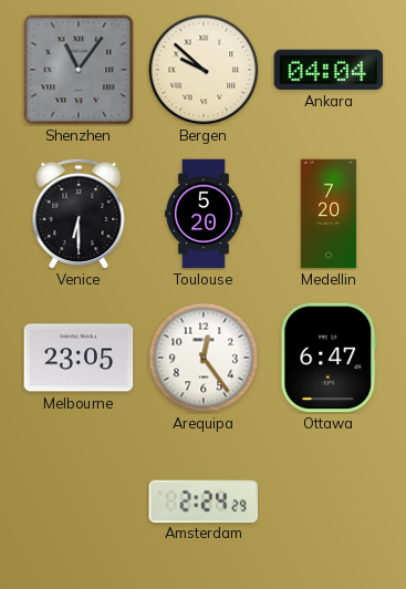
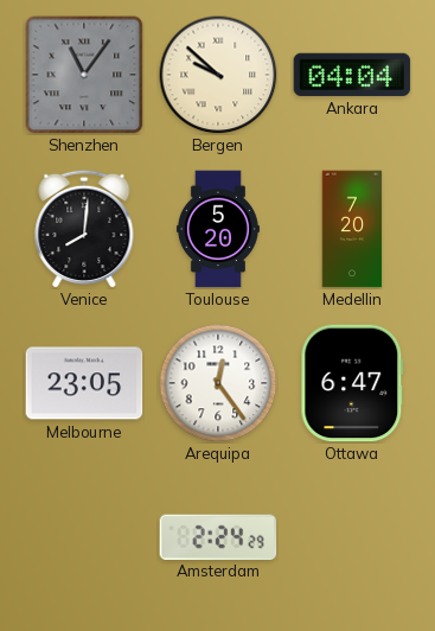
Venice: 6:30 -> 8:01 (84, 229)
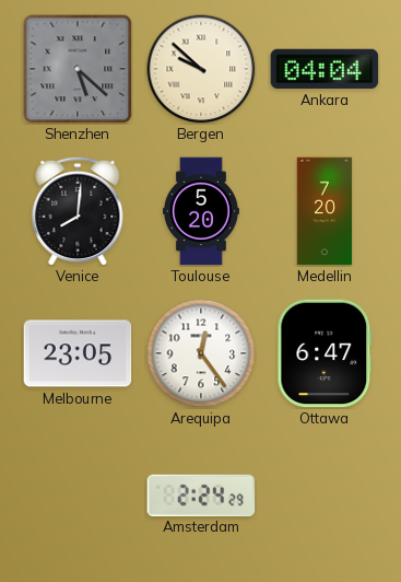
Shenzhen: 11:06 -> 5:22 (78, 69)
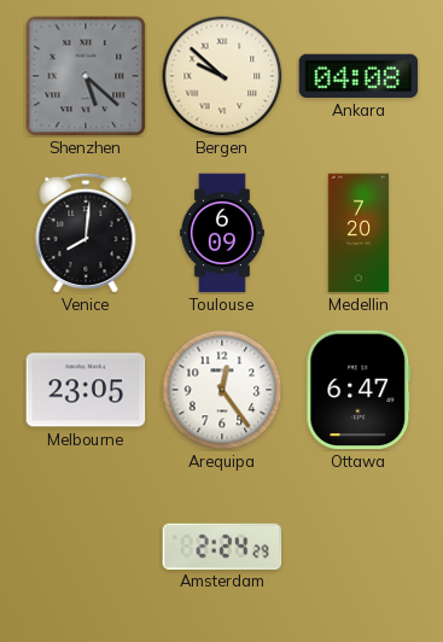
Ankara: 04:04 -> 04:08 (359, 76)
Toulouse: 5:20 -> 6:09 (222, 233)
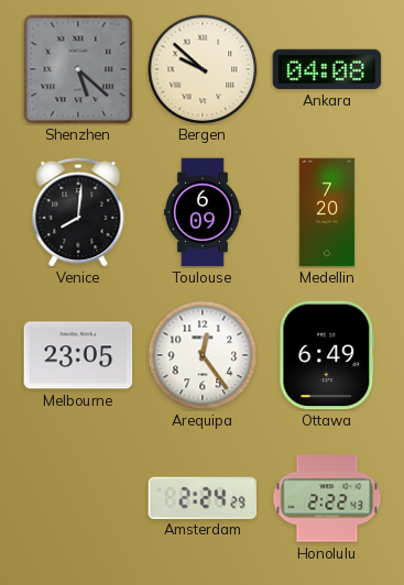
Ottawa: 6:47 -> 6:49 (327, 355)
Honolulu: none -> 2:22 (327, 498)
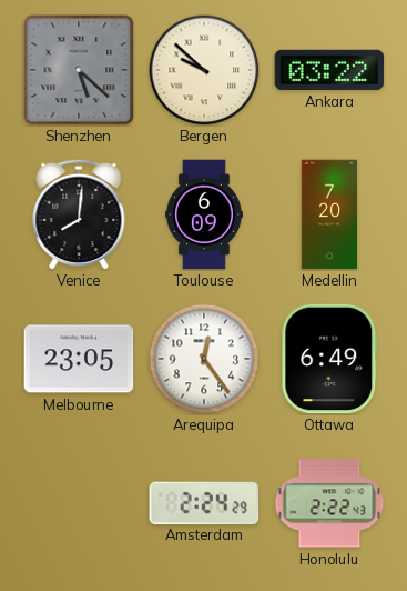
Ankara: 04:08 -> 03:22 (329, 70)
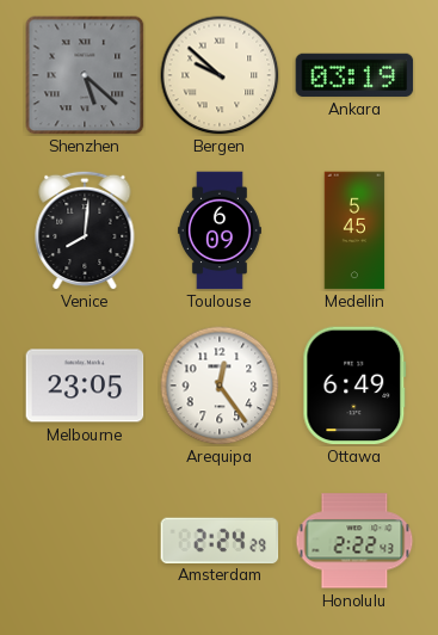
Ankara: 03:22 -> 03:19 (354, 75)
Medellin: 7:20 -> 5:45 (354, 230)
